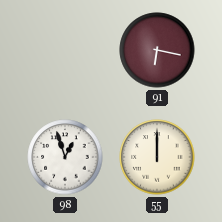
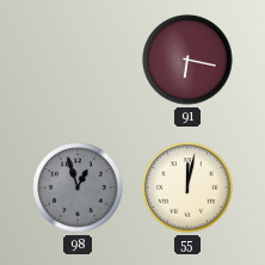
98 dial: white -> grey (78, 187)
55: 12:00 -> 12:02 (187, 187)
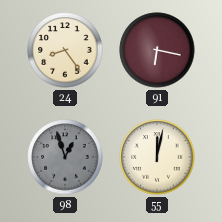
24: none -> 8:24 (65, 50)
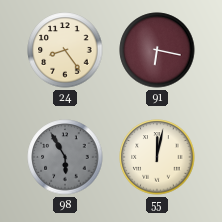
98: 12:57 -> 5:55 (65, 157)
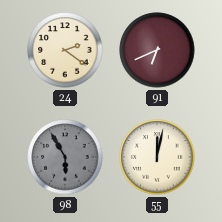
24: 8:24 -> 2:21 (65, 50)
91: 6:17 -> 6:41 (157, 50)
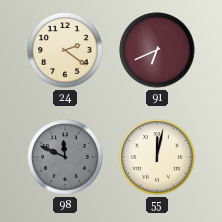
98: 5:55 -> 11:49 (65, 157)
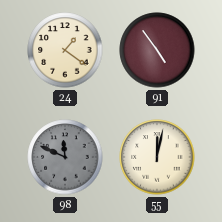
24: 2:21 -> 1:21 (65, 50)
91: 6:41 -> 4:54 (157, 50)
